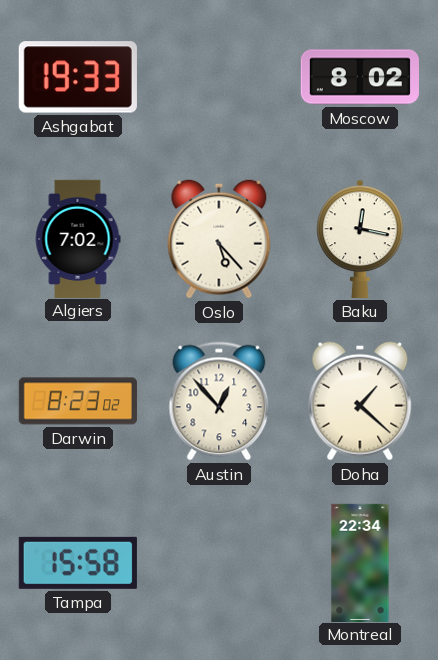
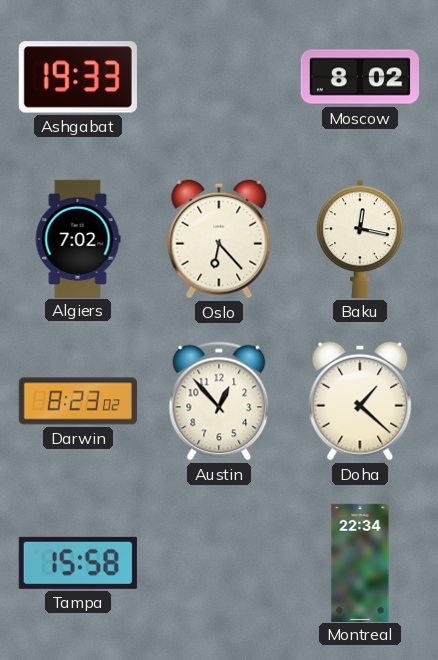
Oslo: 5:23 -> 6:23 (219, 239)
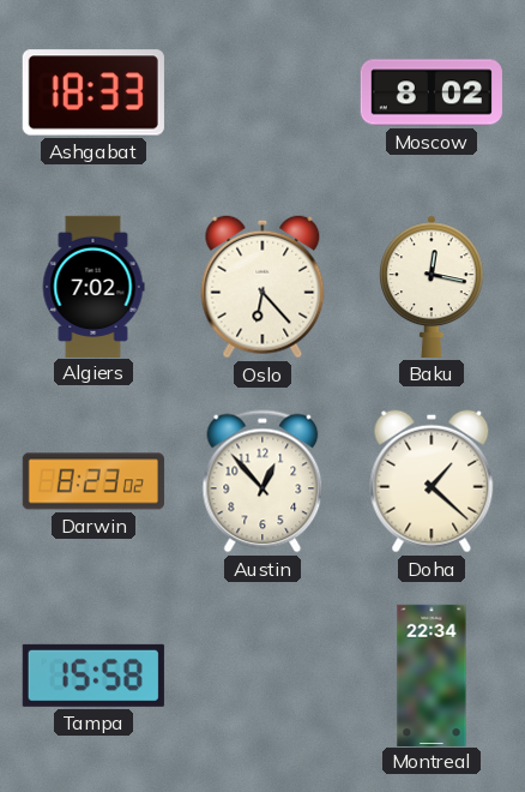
Ashgabat: 19:33 -> 18:33 (93, 92)
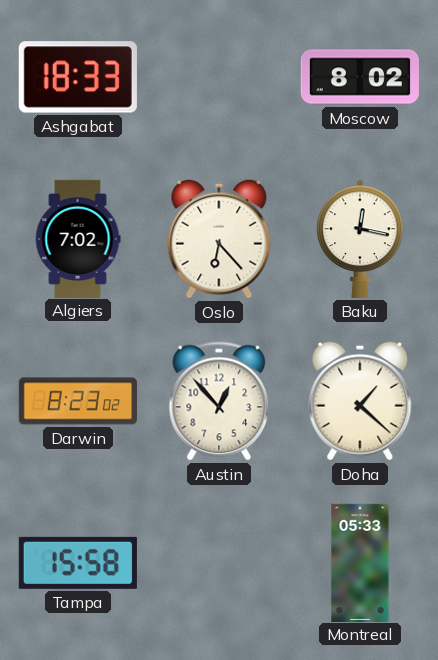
Montreal: 22:34 -> 05:33 (360, 562)
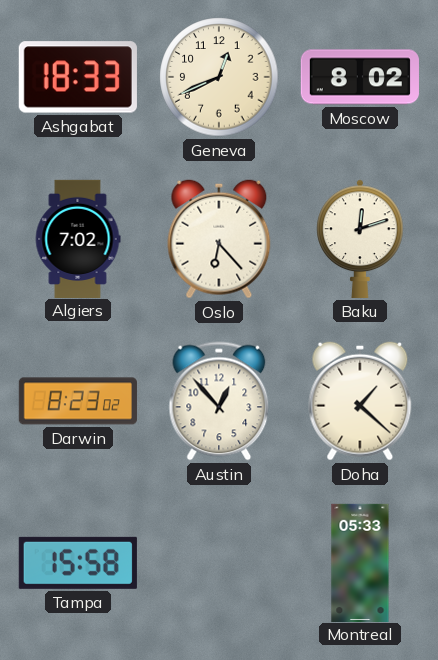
Geneva: none -> 12:41 (219, 77)
Baku: 12:17 -> 12:12 (360, 239)
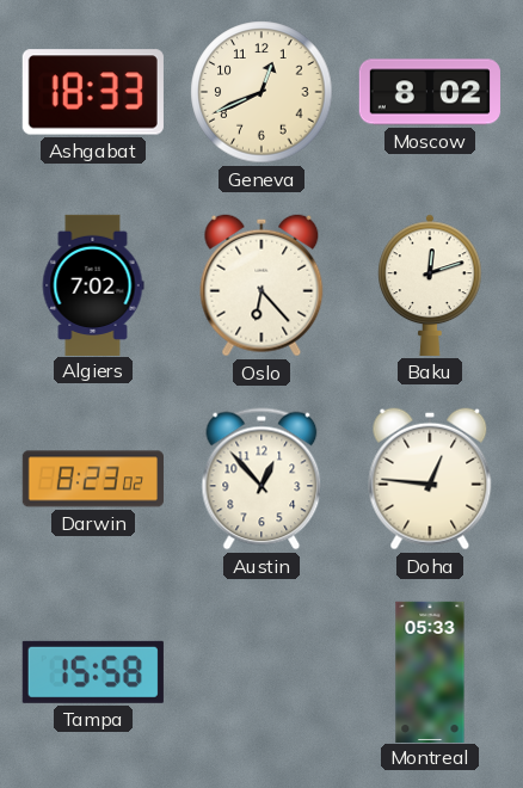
Doha: 1:22 -> 12:46 (430, 479)
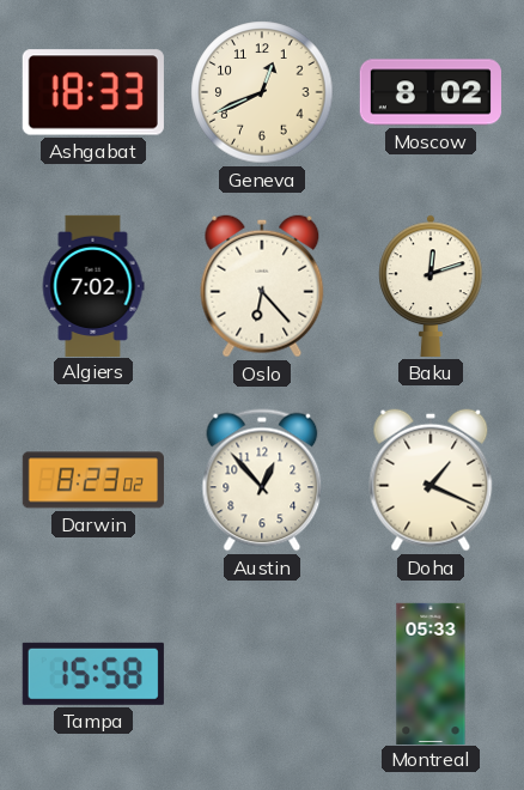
Doha: 12:46 -> 1:19 (431, 480)
